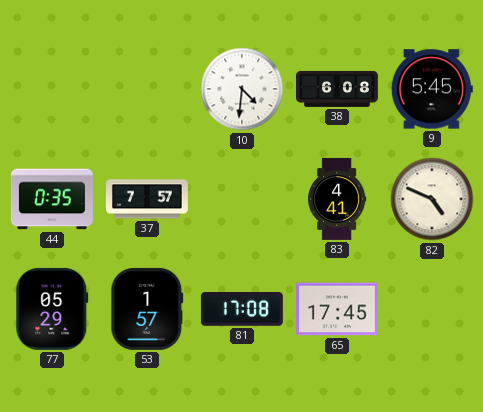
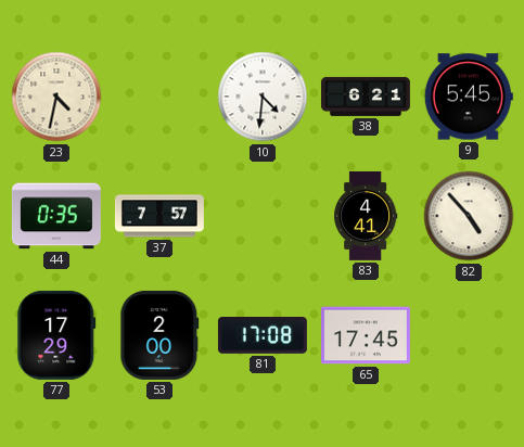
23: none -> 4:32 (56, 97)
38: 6:08 -> 6:21 (366, 97)
82: 4:49 -> 4:53 (469, 216)
77: 05:29 -> 17:29 (56, 335)
53: 1:57 -> 2:00 (159, 335)
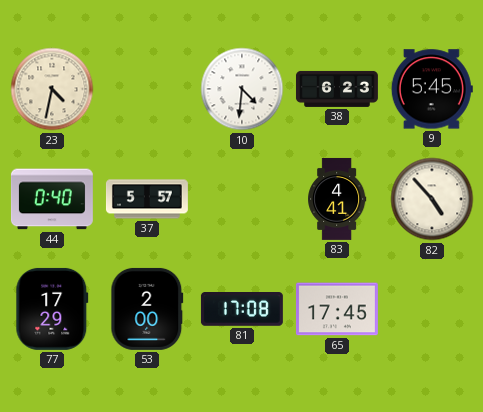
38: 6:21 -> 6:23 (337, 89)
44: 0:35 -> 0:40 (52, 199)
37: 7:57 -> 5:57 (147, 199)
